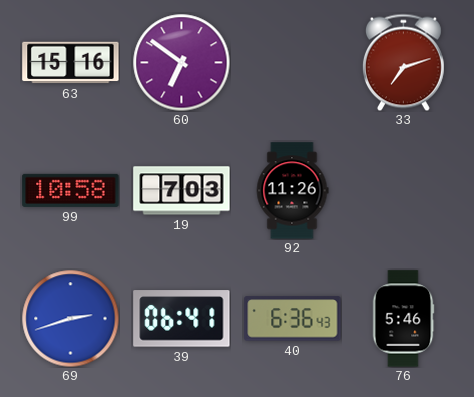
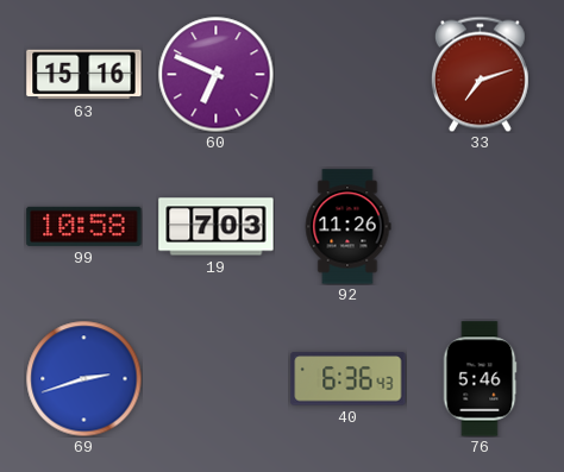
60: 6:51 -> 6:49 (215, 74)
39: 06:41 -> none (182, 319)
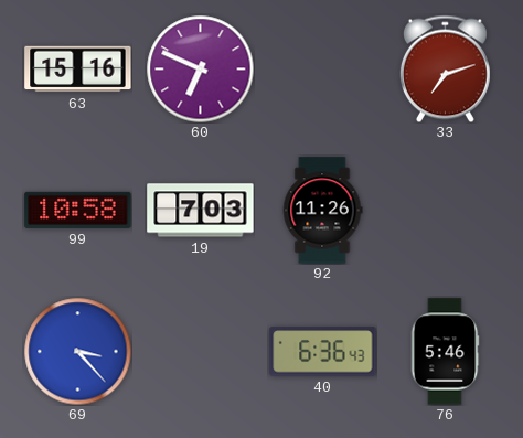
69: 2:42 -> 3:23 (77, 351)
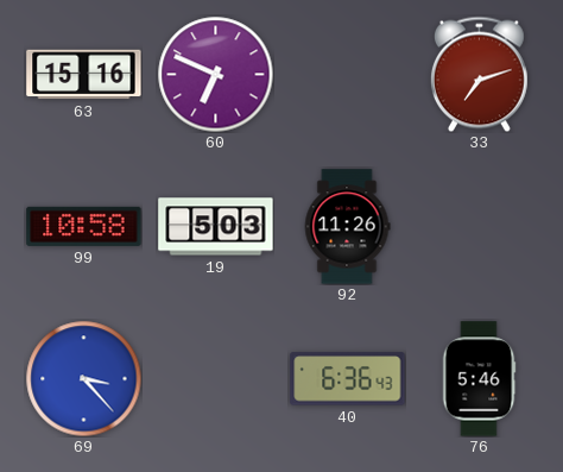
19: 7:03 -> 5:03 (216, 227)
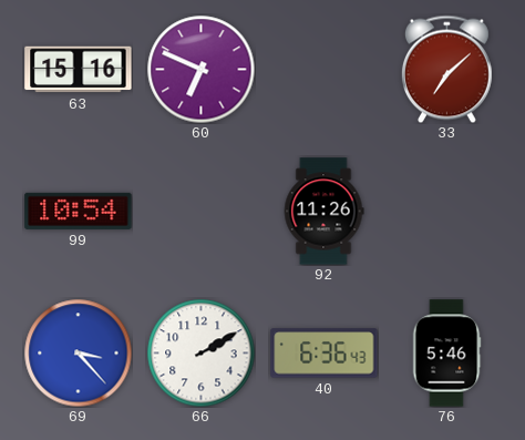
33: 7:12 -> 7:08 (446, 69)
99: 10:58 -> 10:54 (79, 211)
19: 5:03 -> none (216, 227)
66: none -> 2:10 (200, 352)
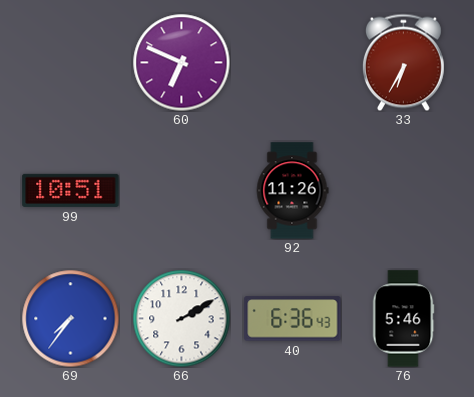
63: 15:16 -> none (79, 70)
33: 7:08 -> 6:35 (403, 62)
99: 10:54 -> 10:51 (71, 190)
69: 3:23 -> 7:36 (70, 318)
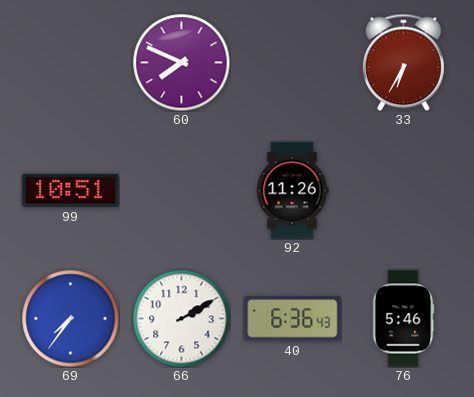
60: 6:49 -> 7:49 (181, 62)
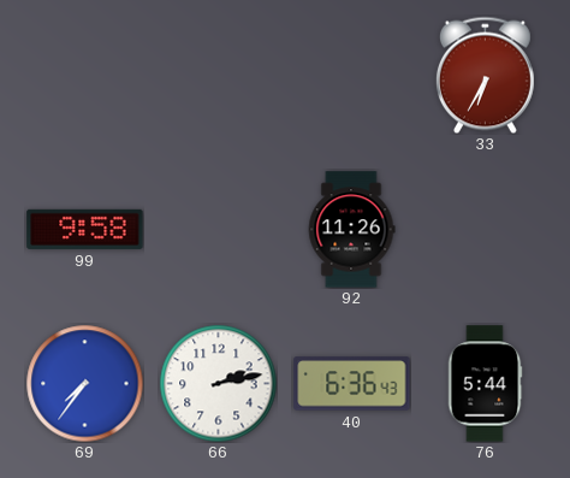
60: 7:49 -> none (181, 62)
99: 10:51 -> 9:58 (85, 229)
66: 2:10 -> 2:13 (218, 383)
76: 5:46 -> 5:44 (485, 384)
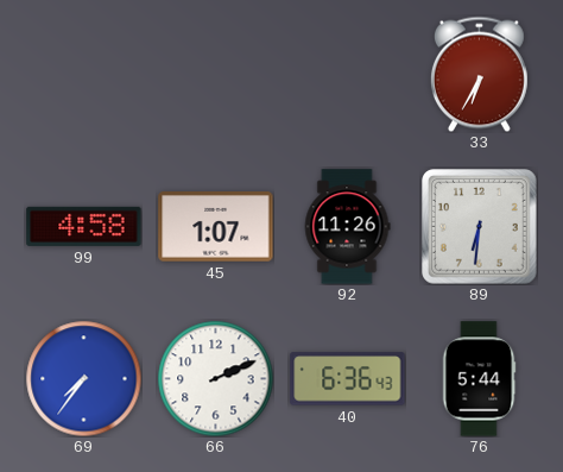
99: 9:58 -> 4:58 (84, 226)
45: none -> 1:07 (216, 227)
89: none -> 6:31 (480, 227)
66: 2:13 -> 2:11 (215, 378)
